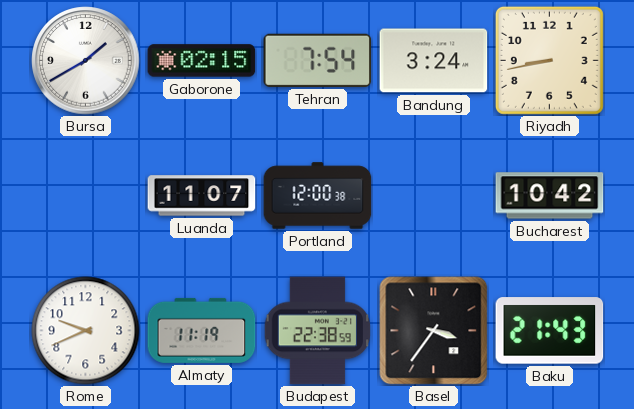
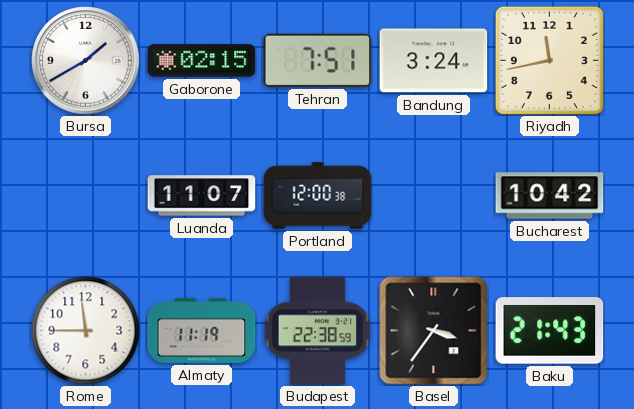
Tehran: 7:54 -> 7:51 (318, 60)
Riyadh: 8:43 -> 11:43 (549, 60)
Rome: 9:41 -> 11:45 (86, 331)
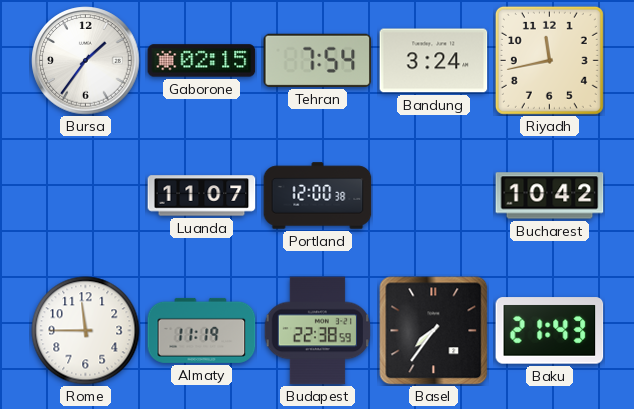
Bursa: 1:40 -> 1:36 (86, 61)
Tehran: 7:51 -> 7:54 (318, 60)
Basel: 3:36 -> 7:36 (434, 331)
